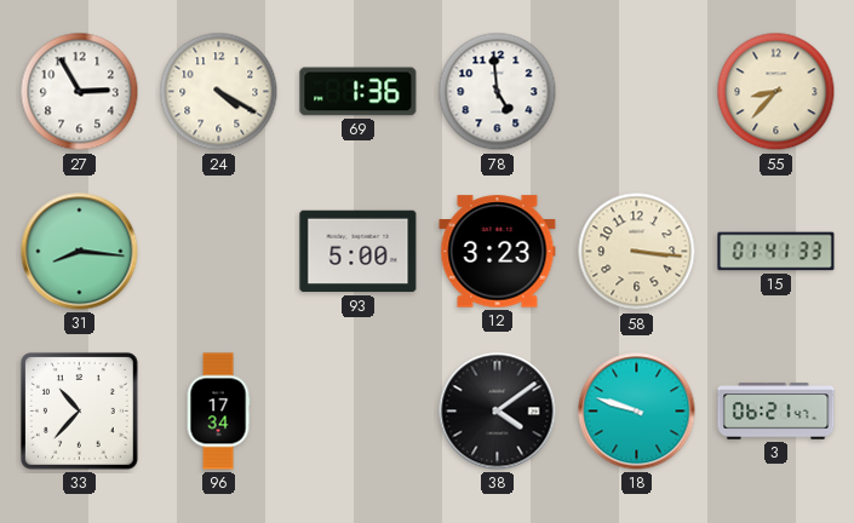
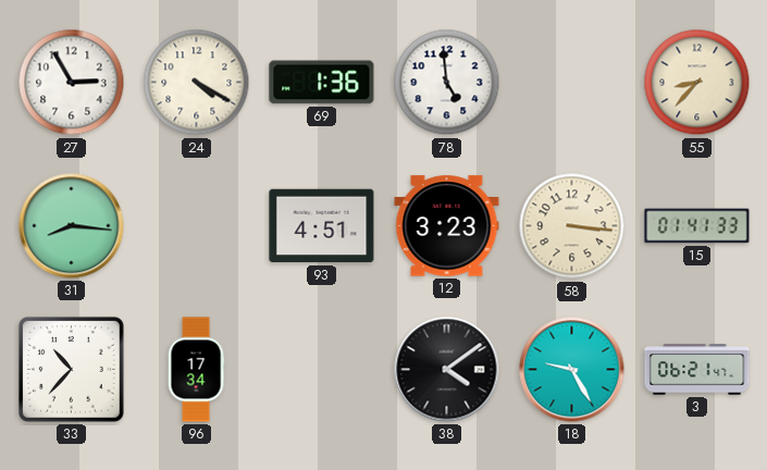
93: 5:00 -> 4:51 (322, 226)
18: 9:48 -> 9:25 (572, 370)
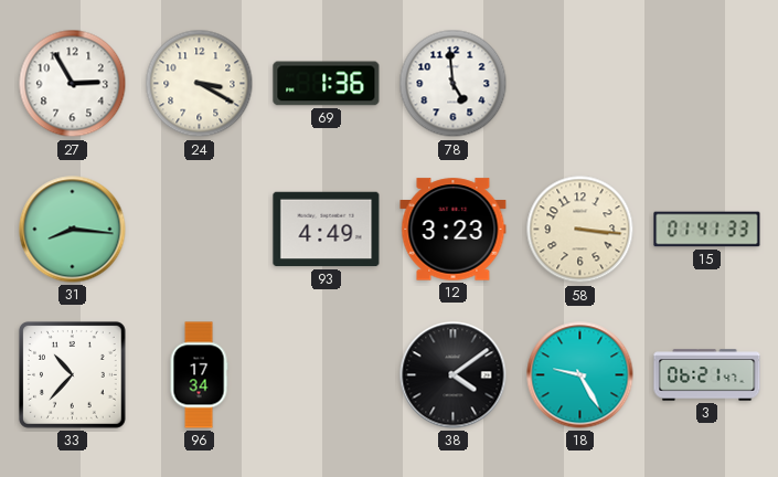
24: 4:20 -> 3:20 (200, 84)
55: 8:37 -> none (697, 83)
93: 4:51 -> 4:49 (327, 230)
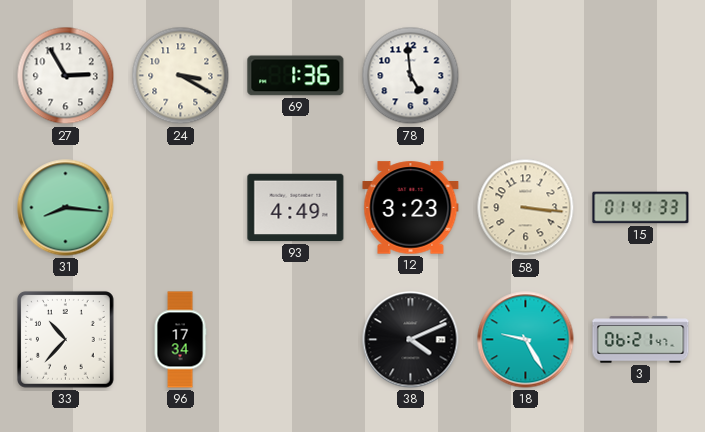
38: 4:09 -> 4:11 (411, 340)
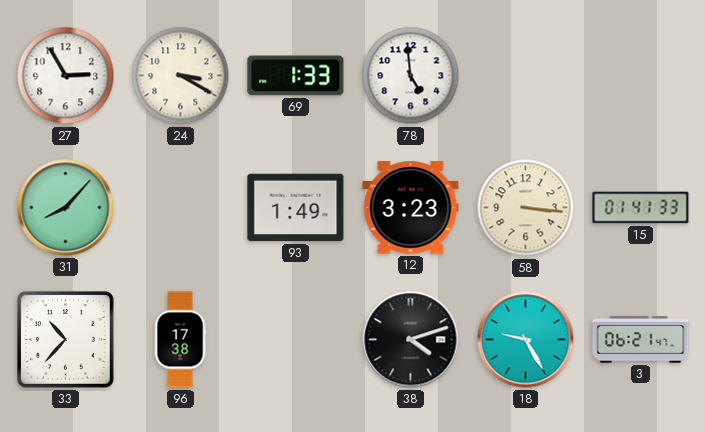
69: 1:36 -> 1:33 (296, 76)
31: 8:16 -> 8:07 (66, 208)
93: 4:49 -> 1:49 (296, 208)
96: 17:34 -> 17:38 (180, 340)
38: 4:11 -> 4:12 (411, 340)
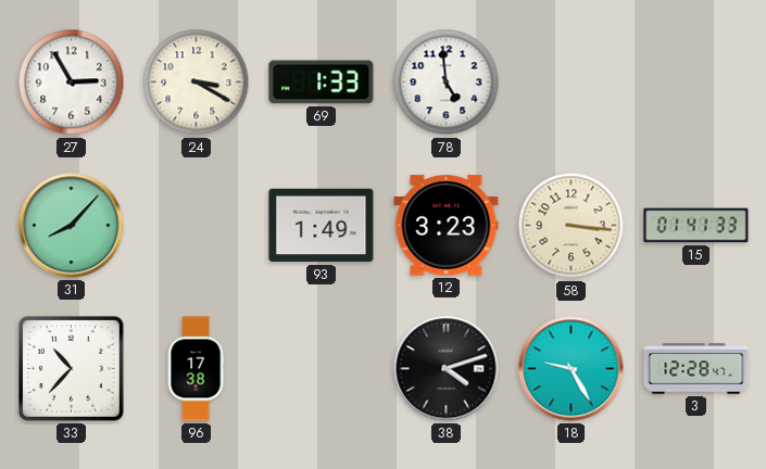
3: 06:21 -> 12:28 (696, 369)
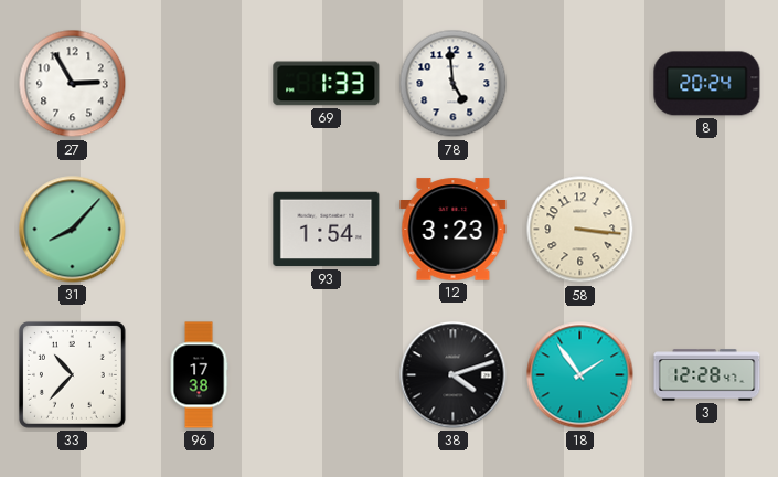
24: 3:20 -> none (197, 83)
8: none -> 20:24 (707, 84)
93: 1:49 -> 1:54 (327, 230)
15: 01:41 -> none (696, 226)
18: 9:25 -> 1:54 (580, 375)
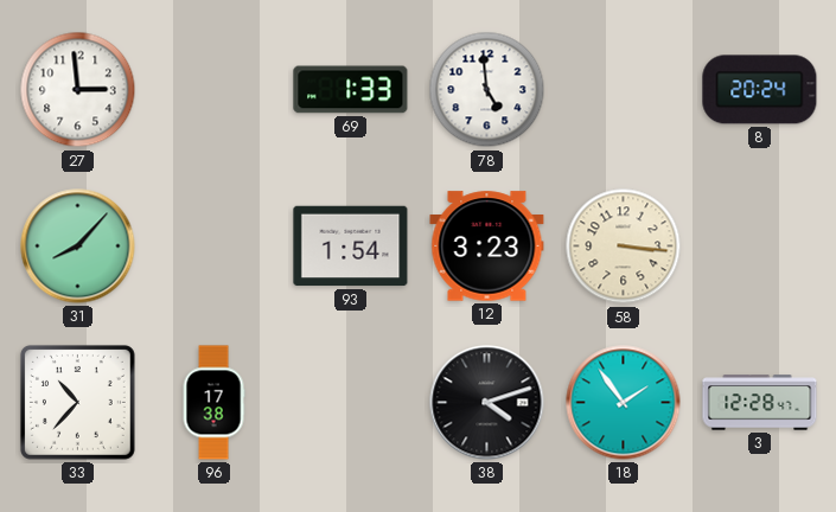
27: 2:55 -> 2:59 (78, 90)
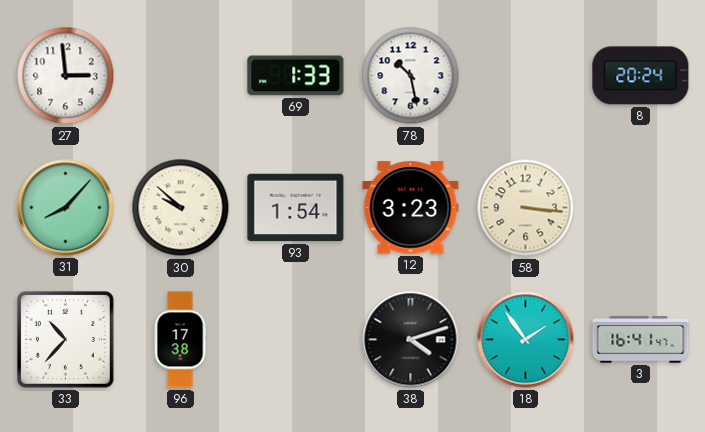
78: 4:59 -> 10:28 (411, 76)
30: none -> 9:52 (181, 208)
3: 12:28 -> 16:41 (641, 340)
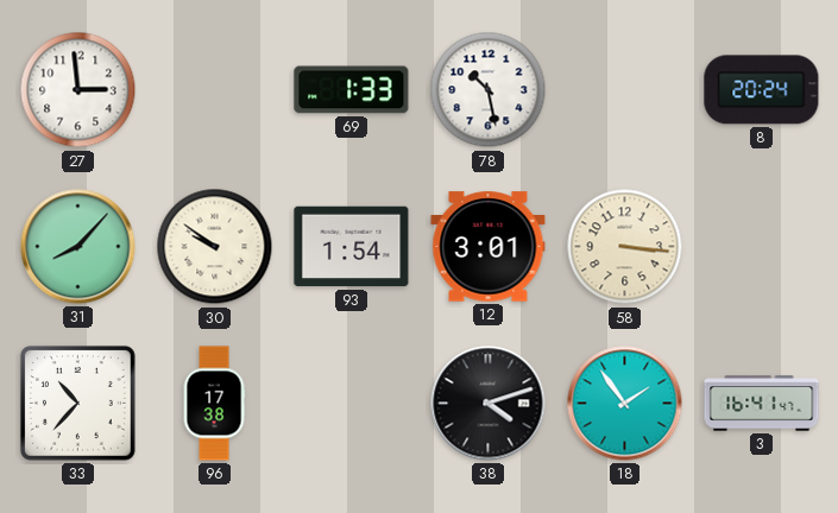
30: 9:52 -> 9:51 (215, 247)
12: 3:23 -> 3:01 (489, 247)
